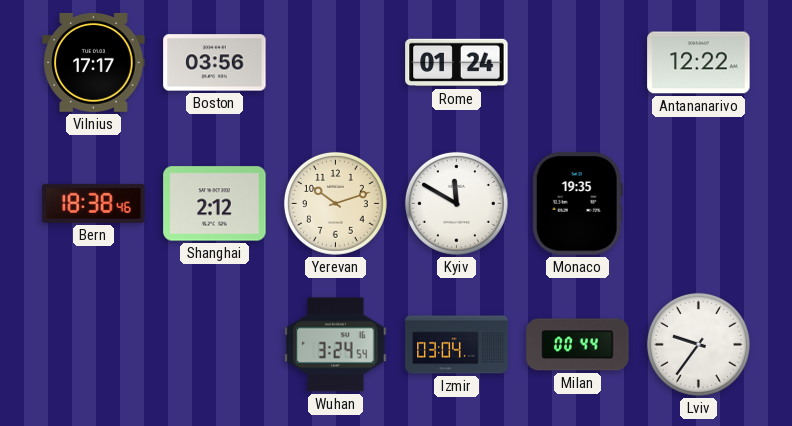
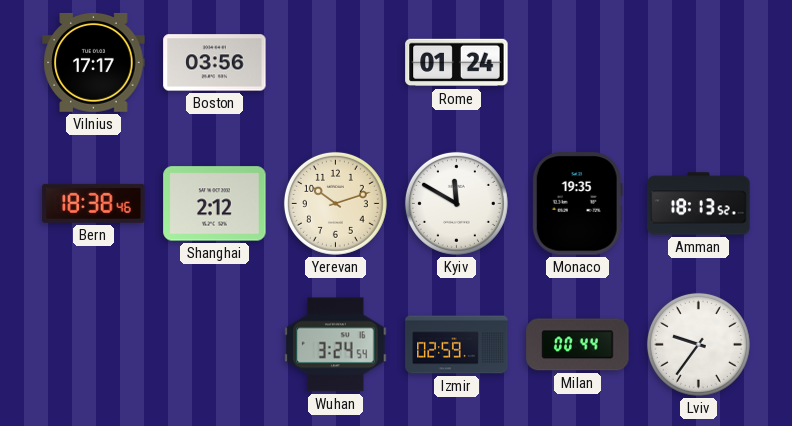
Antananarivo: 12:22 -> none (699, 63)
Amman: none -> 18:13 (699, 204)
Izmir: 03:04 -> 02:59 (457, 345)
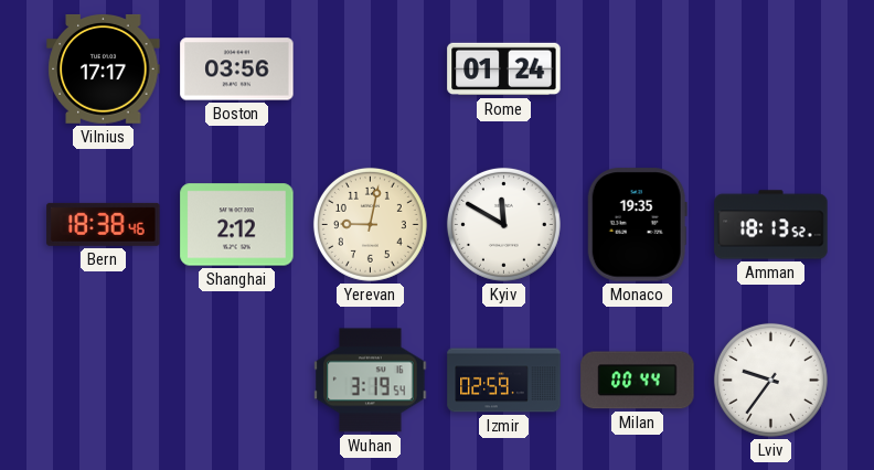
Yerevan: 10:12 -> 9:02 (370, 224)
Wuhan: 3:24 -> 3:19 (371, 381)
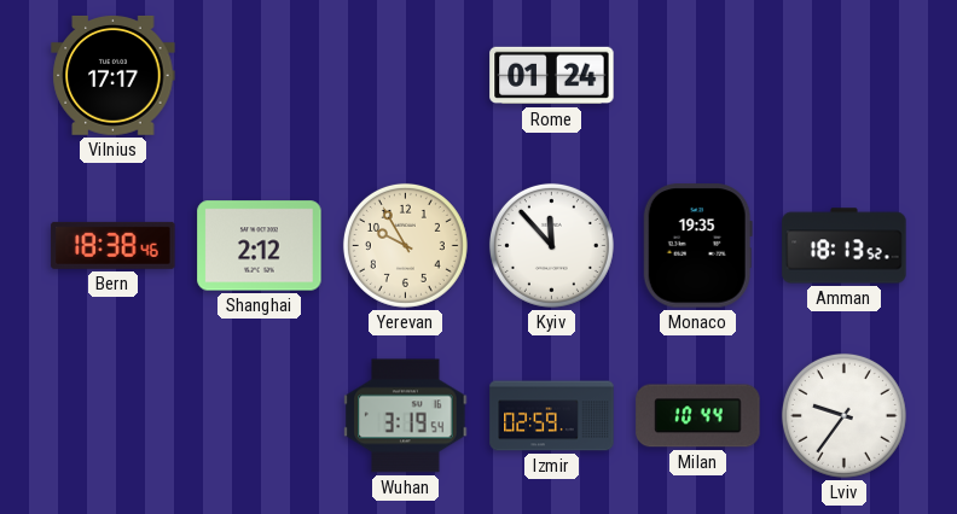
Boston: 03:56 -> none (237, 70)
Yerevan: 9:02 -> 9:55 (405, 245)
Kyiv: 11:50 -> 11:53 (551, 245)
Milan: 00:44 -> 10:44 (698, 416)
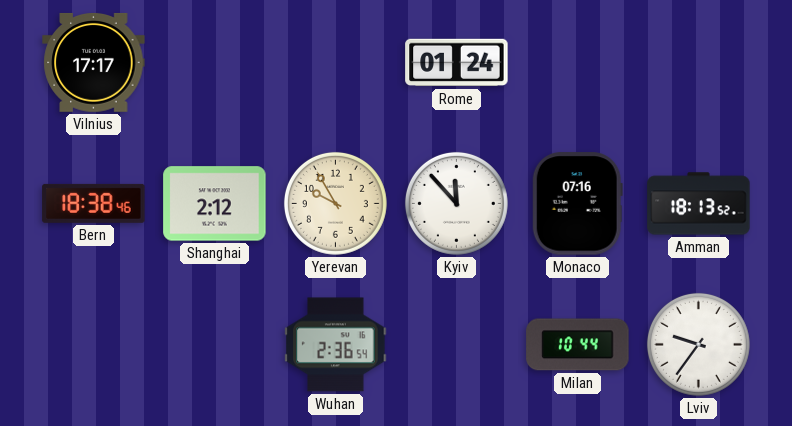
Monaco: 19:35 -> 07:16 (577, 204)
Wuhan: 3:19 -> 2:36 (336, 345)
Izmir: 02:59 -> none (552, 416)
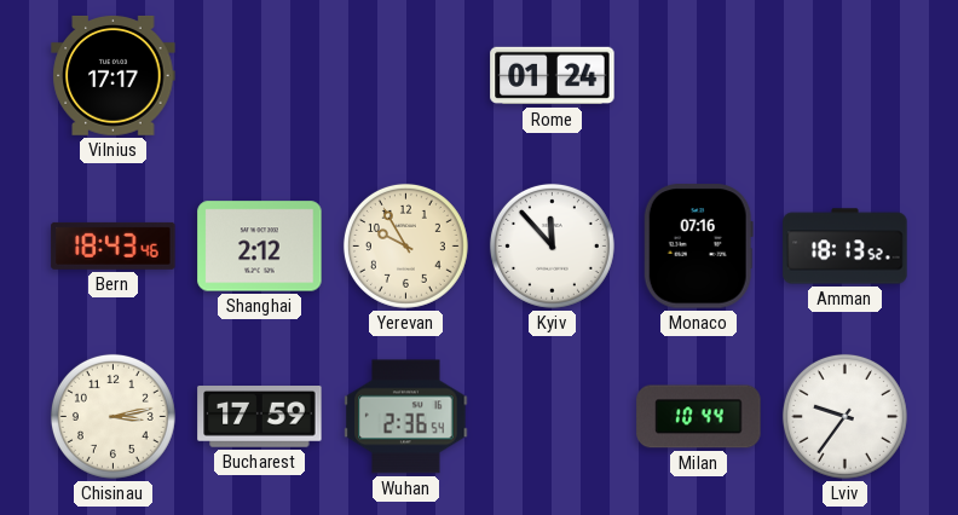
Bern: 18:38 -> 18:43 (114, 245)
Chisinau: none -> 3:13 (112, 416)
Bucharest: none -> 17:59 (260, 417)
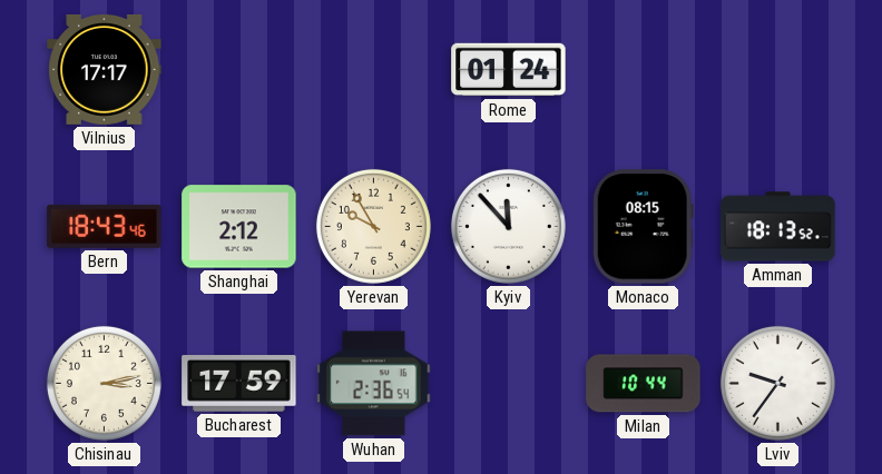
Monaco: 07:16 -> 08:15 (643, 227)
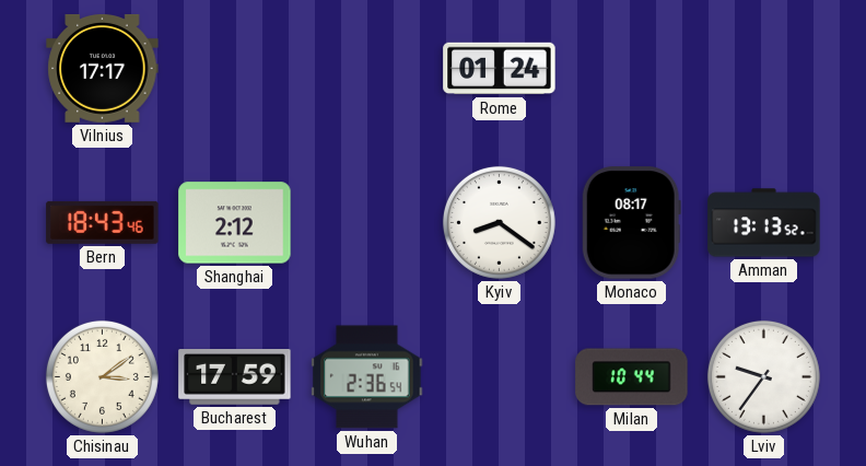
Yerevan: 9:55 -> none (373, 226)
Kyiv: 11:53 -> 8:21 (499, 222)
Monaco: 08:15 -> 08:17 (631, 223)
Amman: 18:13 -> 13:13 (764, 223)
Chisinau: 3:13 -> 3:09 (102, 376)
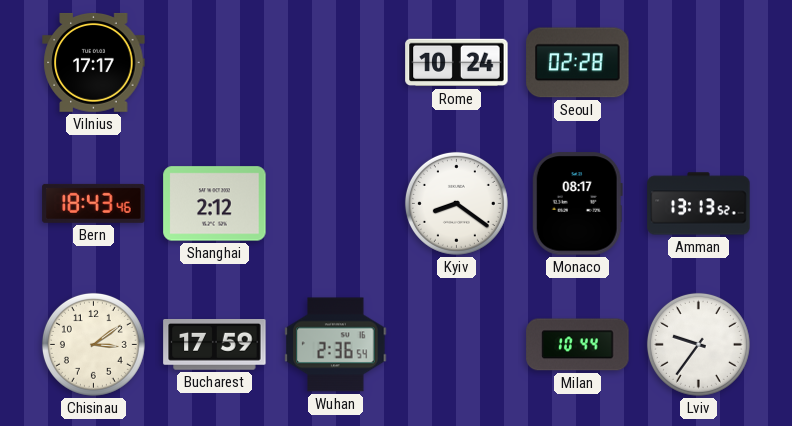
Rome: 01:24 -> 10:24 (457, 63)
Seoul: none -> 02:28 (578, 63)
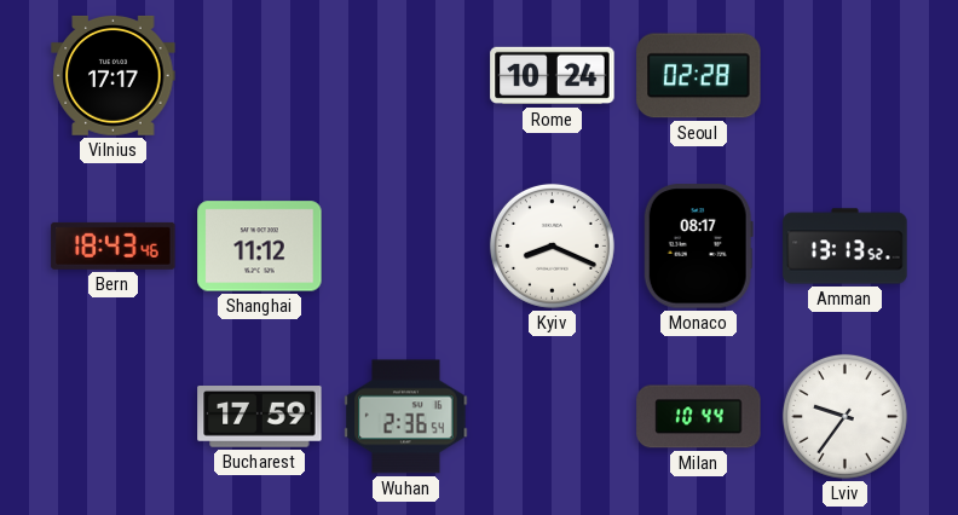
Shanghai: 2:12 -> 11:12 (260, 247)
Kyiv: 8:21 -> 8:19 (552, 245)
Chisinau: 3:09 -> none (93, 344)
